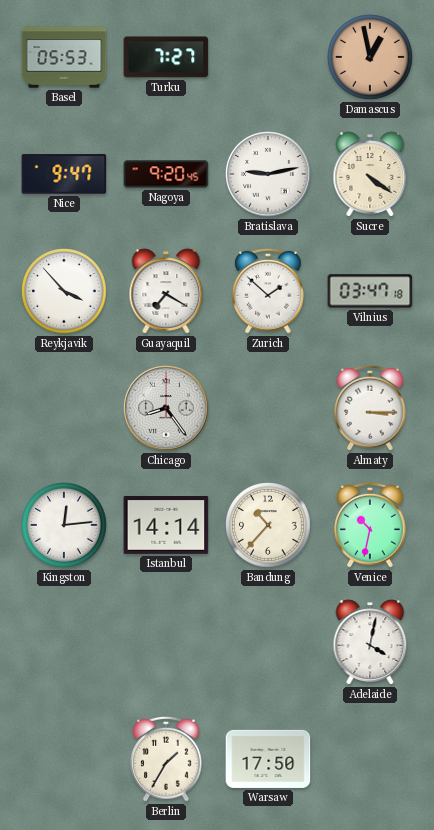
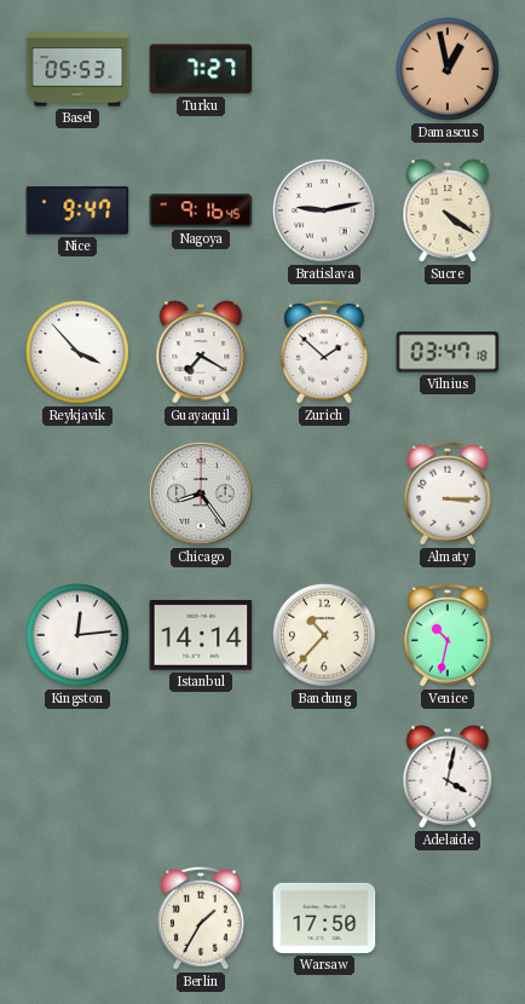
Nagoya: 9:20 -> 9:16 (201, 210)
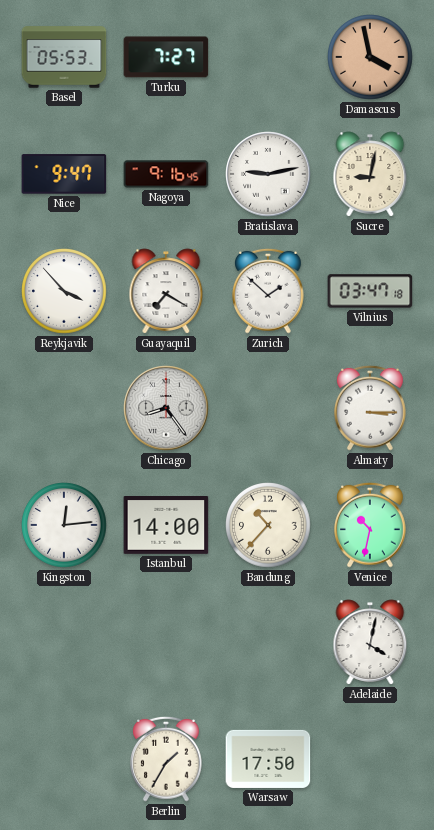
Damascus: 12:58 -> 3:58 (370, 57)
Sucre: 4:21 -> 9:02 (370, 174)
Istanbul: 14:14 -> 14:00 (166, 526)
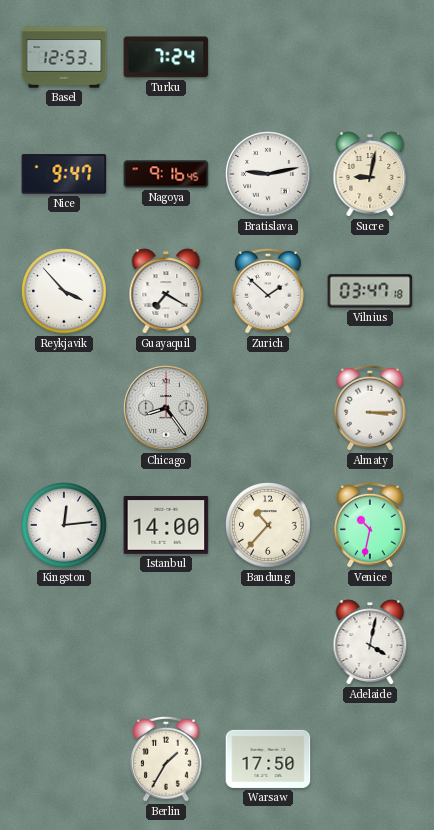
Basel: 05:53 -> 12:53 (64, 57)
Turku: 7:27 -> 7:24 (166, 57)
Damascus: 3:58 -> none (370, 57)
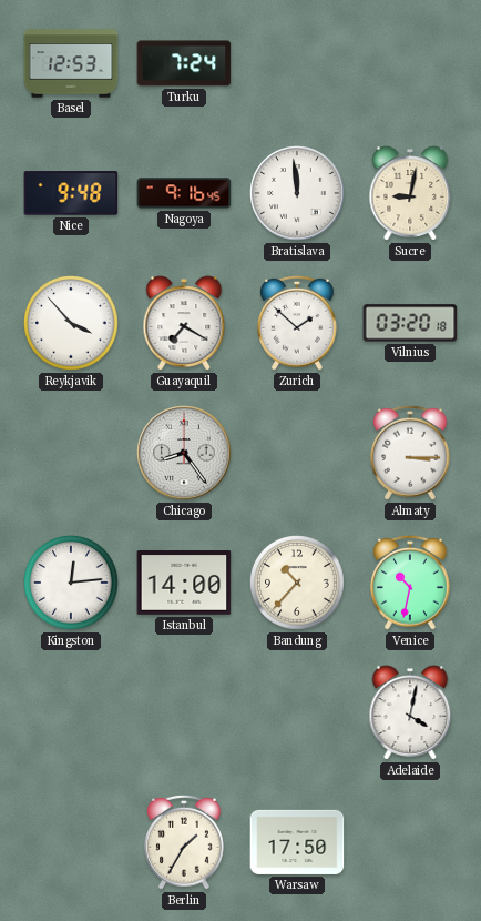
Nice: 9:47 -> 9:48 (71, 193)
Bratislava: 9:13 -> 11:59 (297, 193)
Vilnius: 03:47 -> 03:20 (410, 323)
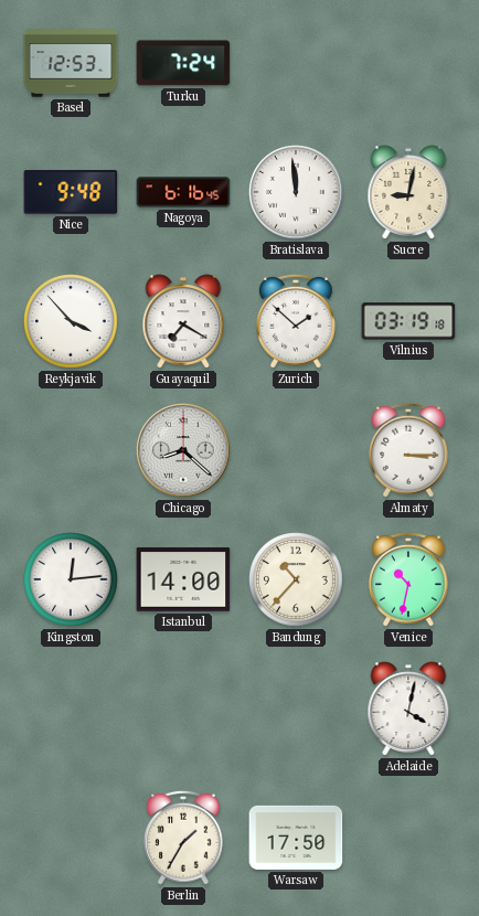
Nagoya: 9:16 -> 6:16 (183, 192)
Vilnius: 03:20 -> 03:19 (408, 321)
Chicago: 8:24 -> 8:22 (183, 450)
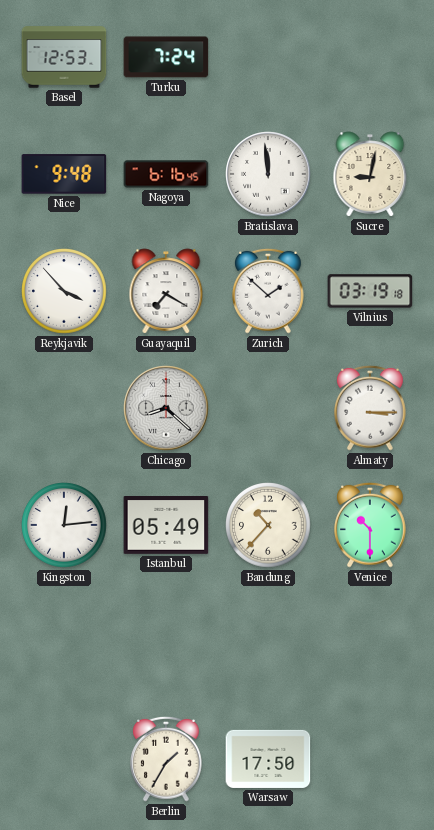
Istanbul: 14:00 -> 05:49 (166, 526)
Venice: 10:32 -> 10:30 (371, 525)
Adelaide: 4:02 -> none (408, 709)
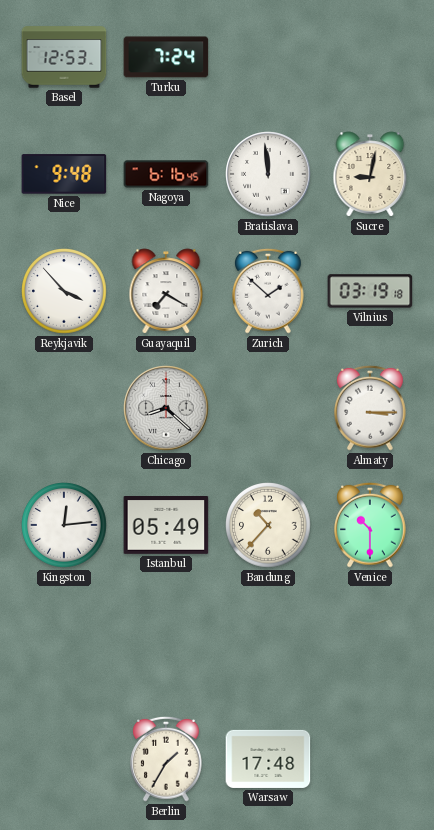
Warsaw: 17:50 -> 17:48 (268, 759)
